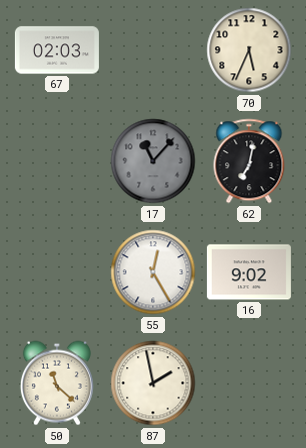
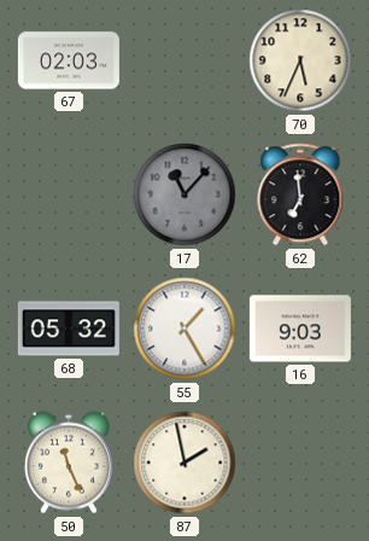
62: 7:02 -> 6:59 (300, 194)
68: none -> 05:32 (69, 328)
55: 12:25 -> 1:25 (184, 328)
16: 9:02 -> 9:03 (300, 328)
50: 11:22 -> 11:26 (69, 463)
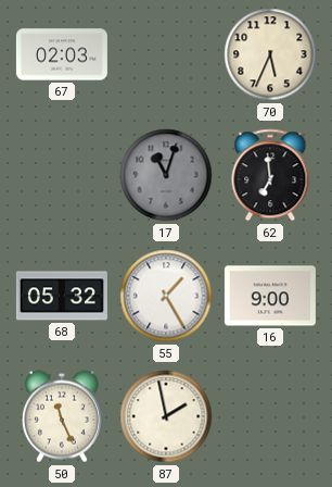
17: 11:07 -> 11:03 (166, 175)
16: 9:03 -> 9:00 (270, 296)
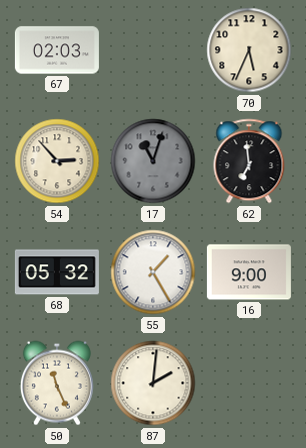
54: none -> 2:53 (57, 161)
87: 1:58 -> 2:01 (153, 383)
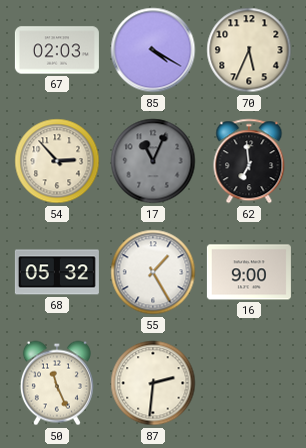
85: none -> 4:20 (153, 50)
17: 11:03 -> 11:04 (153, 161)
87: 2:01 -> 2:31 (153, 383)
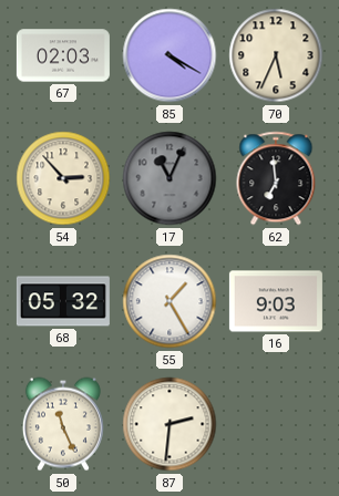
16: 9:00 -> 9:03 (276, 301)
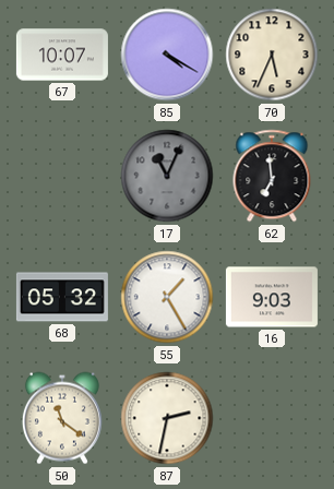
67: 02:03 -> 10:07 (62, 55)
54: 2:53 -> none (63, 178)
50: 11:26 -> 11:21 (62, 418)
87: 2:31 -> 2:32 (167, 418)
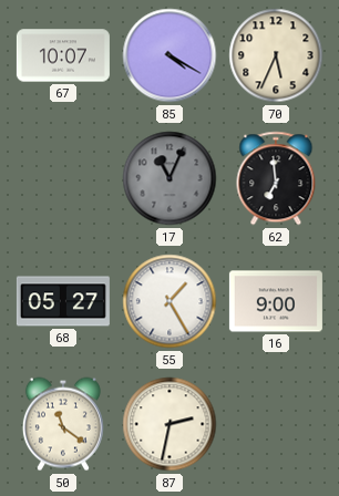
68: 05:32 -> 05:27 (63, 301)
16: 9:03 -> 9:00 (276, 301)
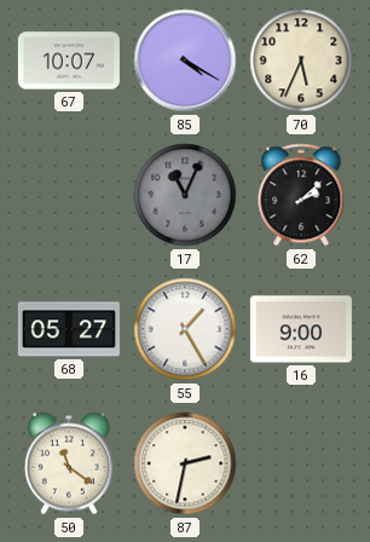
62: 6:59 -> 2:08 (301, 195)
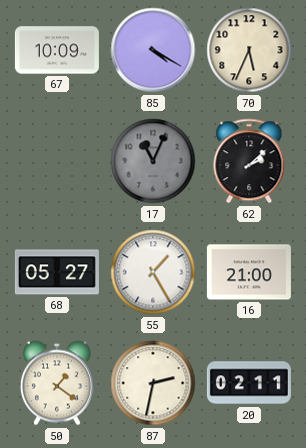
67: 10:07 -> 10:09 (57, 50)
16: 9:00 -> 21:00 (249, 272)
50: 11:21 -> 1:21 (57, 383)
20: none -> 02:11 (249, 383)
